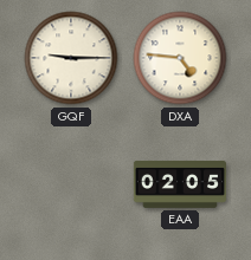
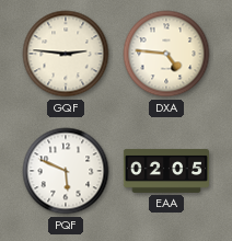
GQF: 9:15 -> 2:46 (66, 54)
PQF: none -> 5:49 (66, 171)
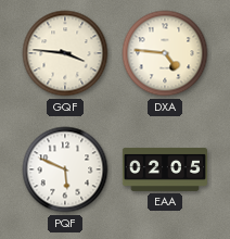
GQF: 2:46 -> 3:46 (65, 53)
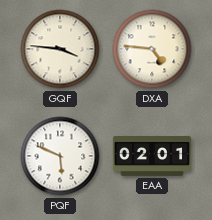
EAA: 02:05 -> 02:01 (151, 156)
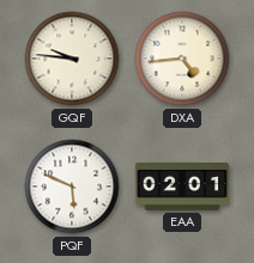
GQF: 3:46 -> 9:46 (72, 59)
DXA: 4:46 -> 4:44 (182, 59)
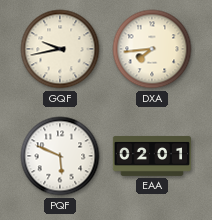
GQF: 9:46 -> 9:43 (60, 49)
DXA: 4:44 -> 7:44 (152, 49)
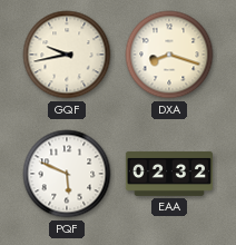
DXA: 7:44 -> 8:18 (169, 55)
EAA: 02:01 -> 02:32 (168, 174)
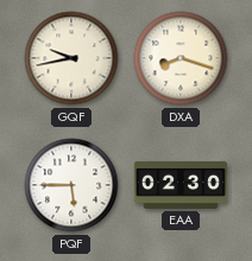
PQF: 5:49 -> 5:45 (71, 185)
EAA: 02:32 -> 02:30 (179, 185)
